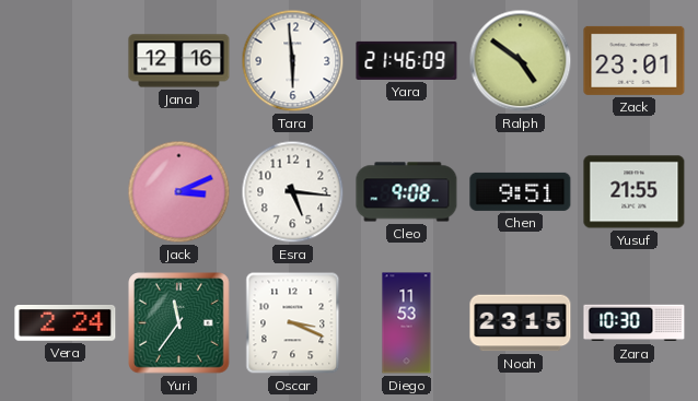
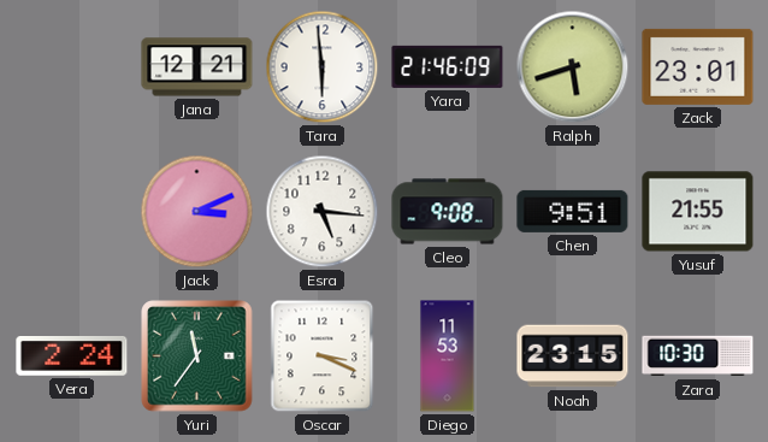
Jana: 12:16 -> 12:21 (197, 67)
Ralph: 4:51 -> 5:42 (573, 67)
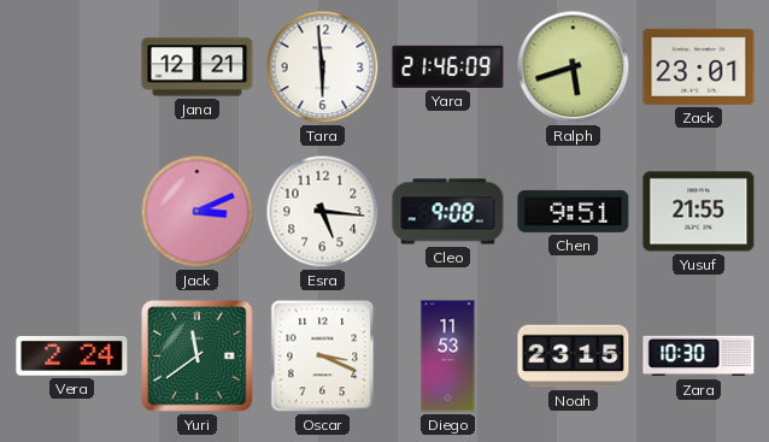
Yuri: 11:36 -> 11:39 (198, 356)
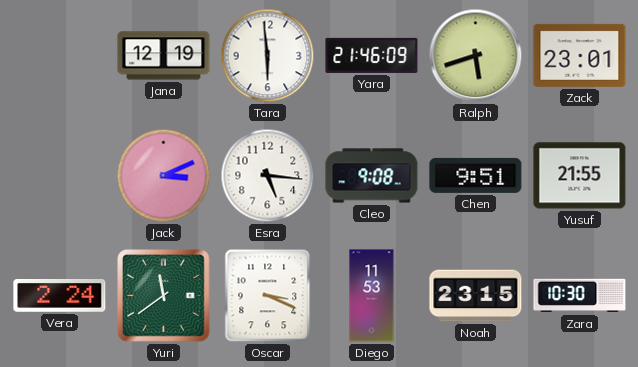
Jana: 12:21 -> 12:19 (164, 56)
